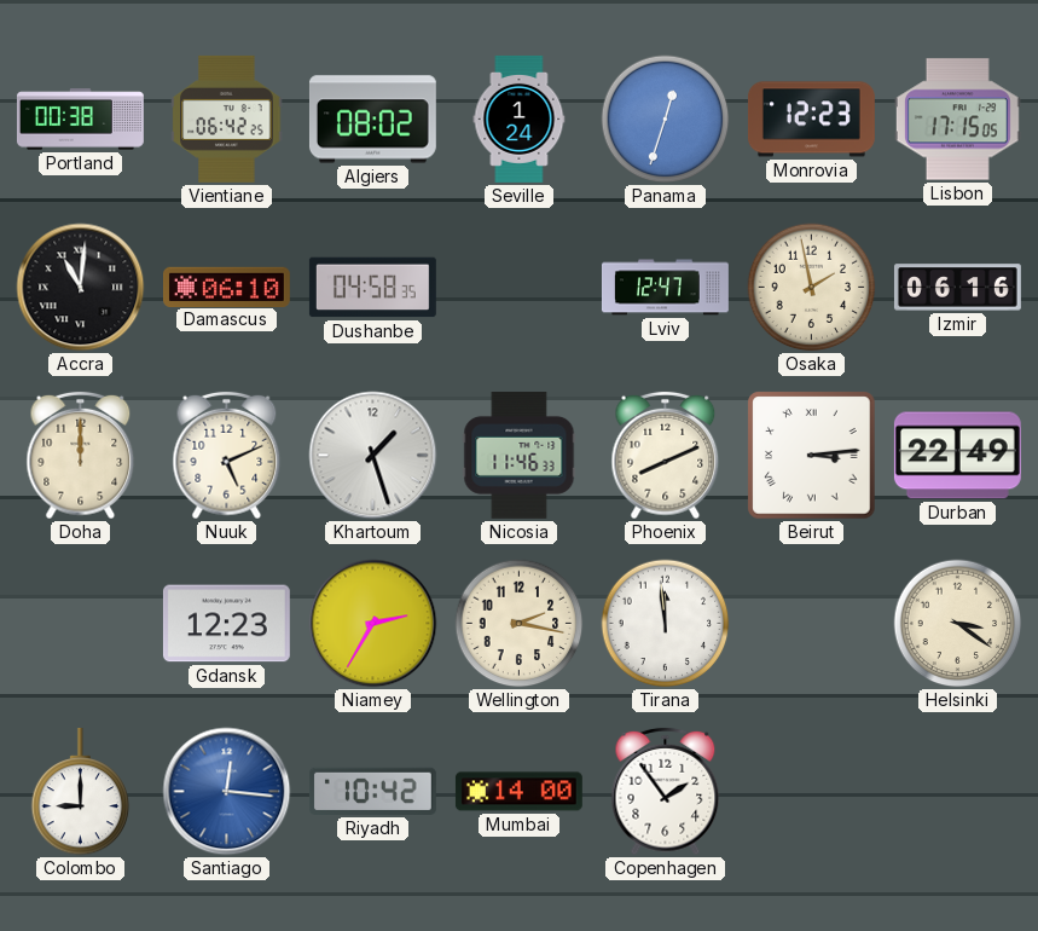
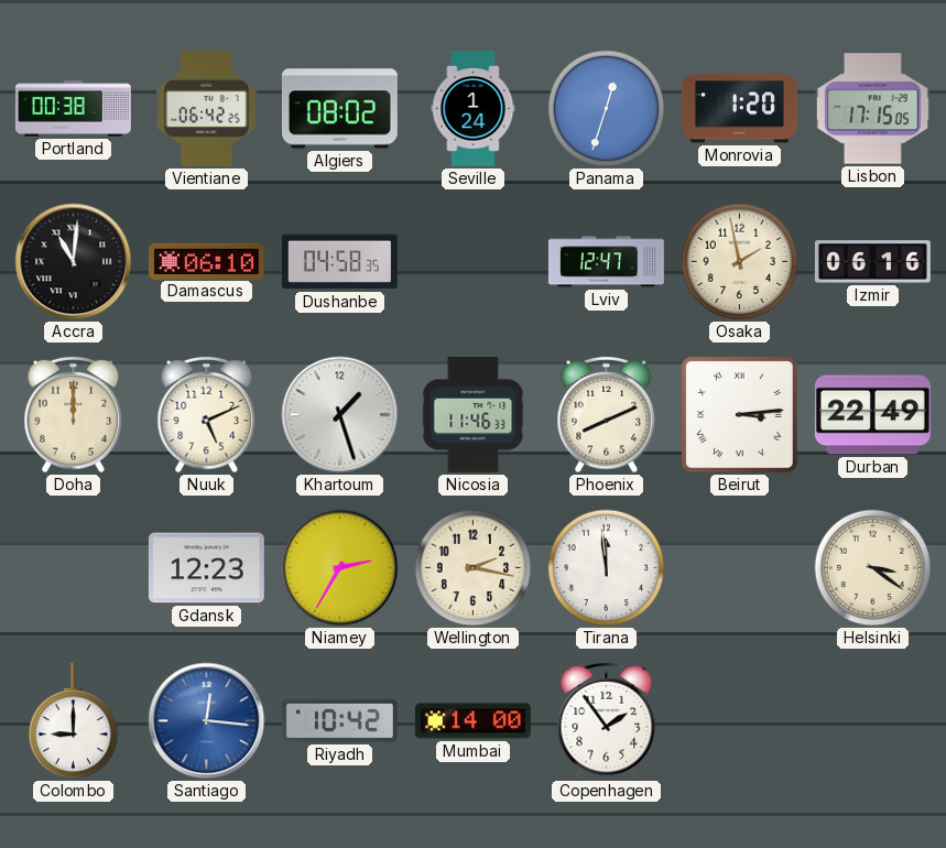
Monrovia: 12:23 -> 1:20 (739, 109)
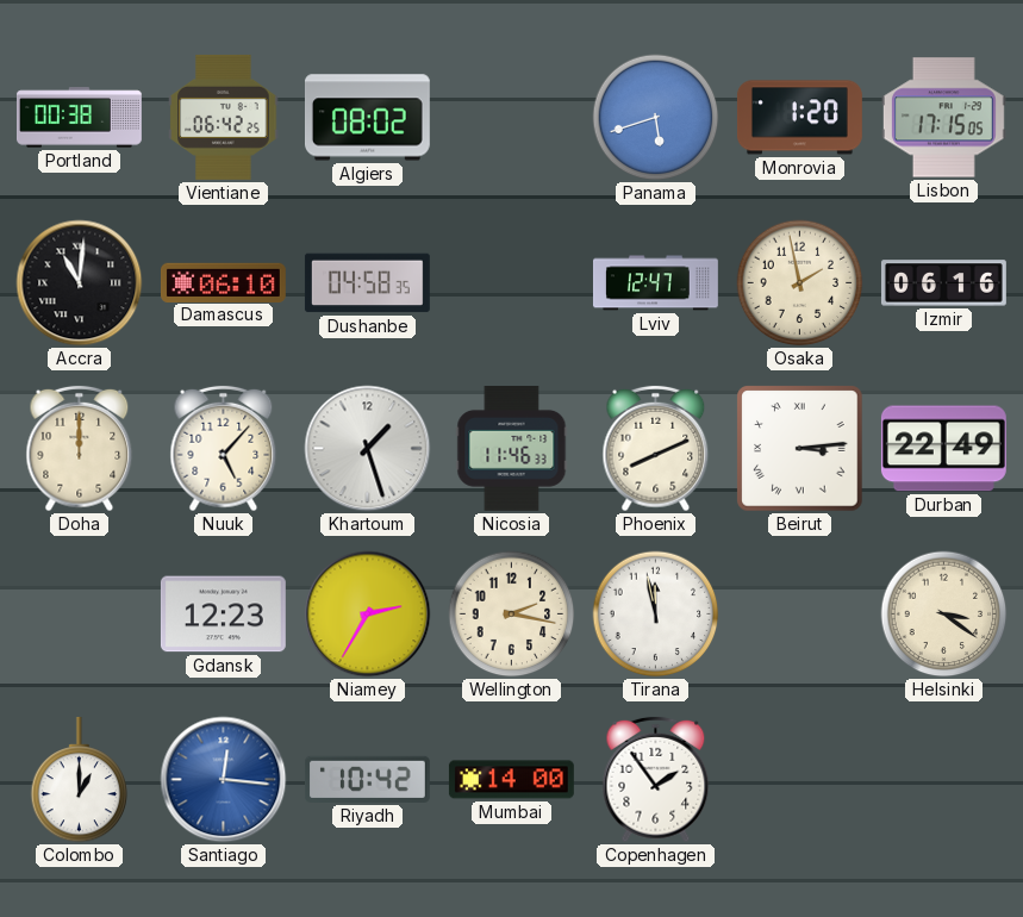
Seville: 1:24 -> none (474, 108)
Panama: 12:33 -> 5:42 (656, 118)
Nuuk: 5:11 -> 5:07 (224, 449)
Tirana: 11:59 -> 11:58 (656, 615)
Colombo: 9:00 -> 1:00 (80, 780)
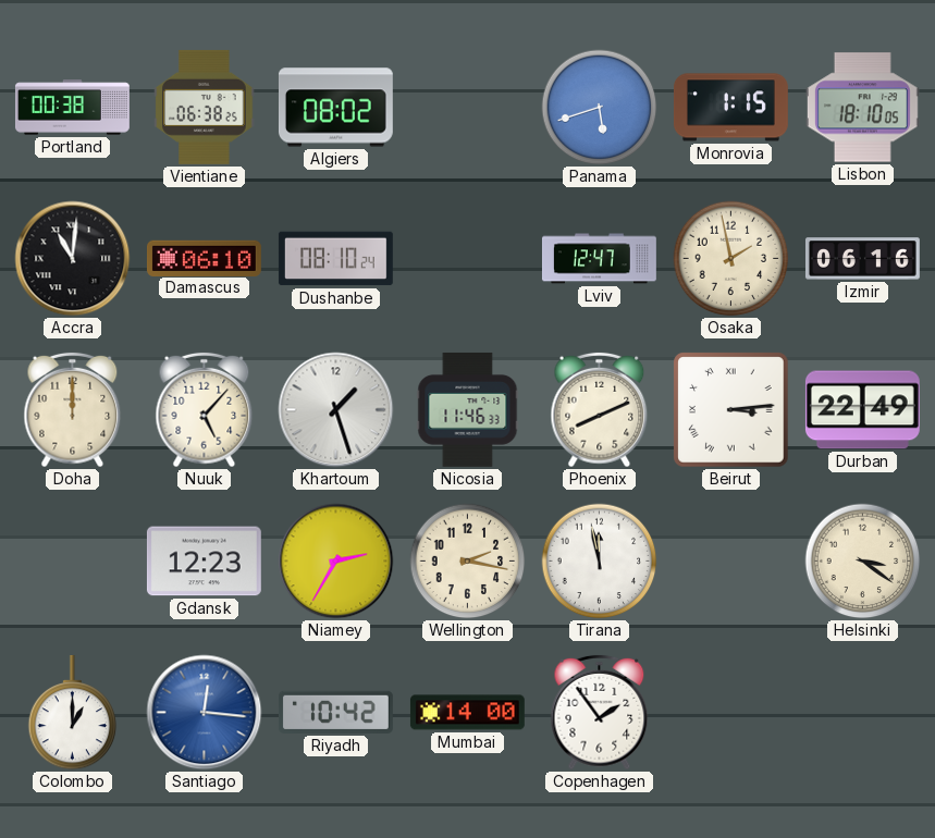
Vientiane: 06:42 -> 06:38 (205, 107)
Monrovia: 1:20 -> 1:15 (730, 108)
Lisbon: 17:15 -> 18:10 (862, 108)
Dushanbe: 04:58 -> 08:10 (335, 259)
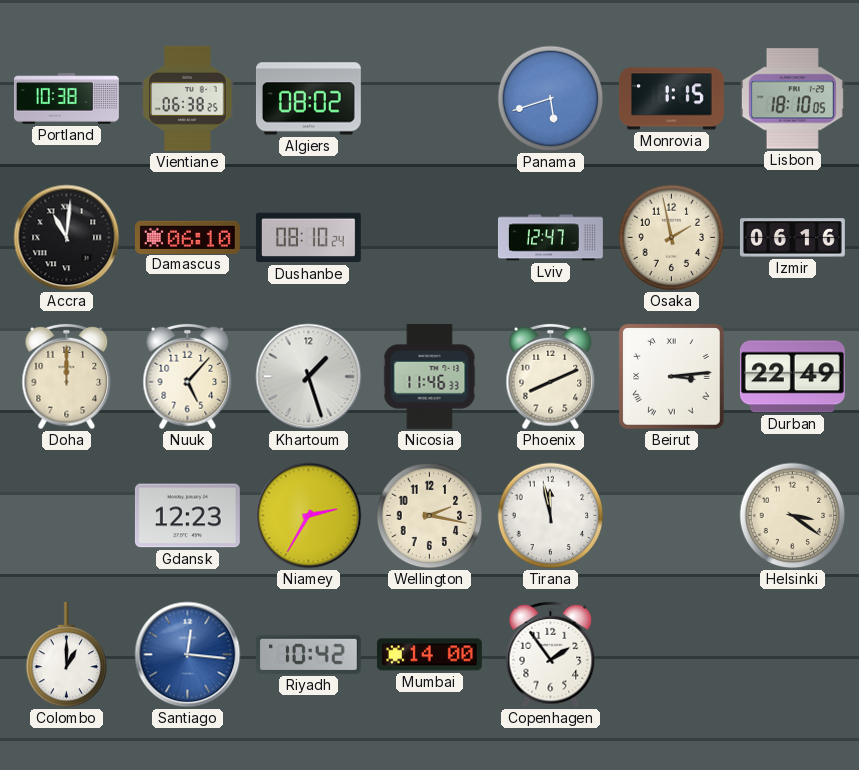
Portland: 00:38 -> 10:38 (66, 99)
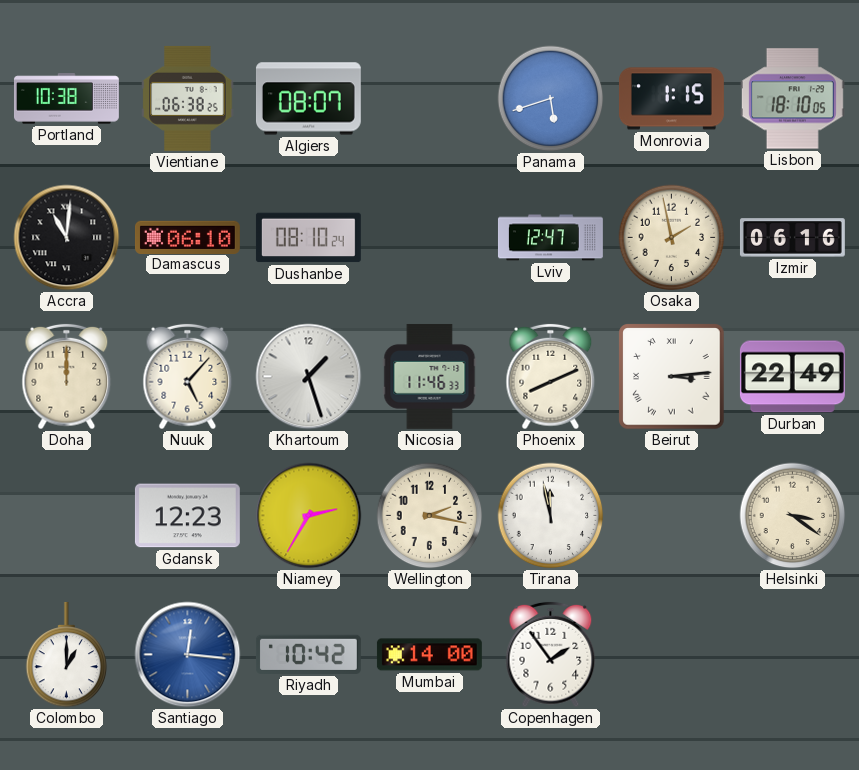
Algiers: 08:02 -> 08:07 (308, 99)
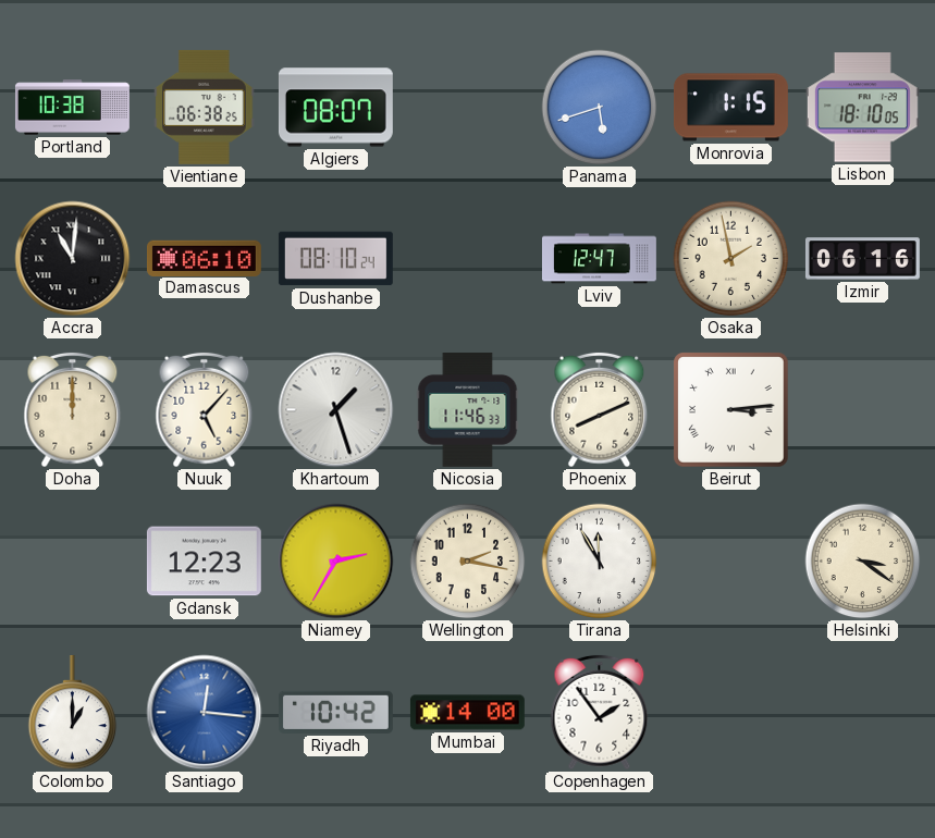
Durban: 22:49 -> none (792, 377)
Tirana: 11:58 -> 11:55 (600, 562)
